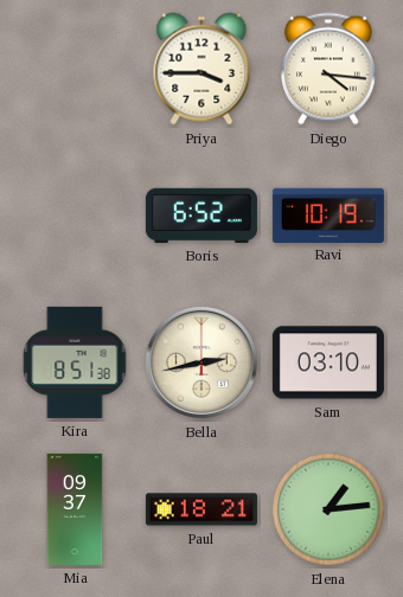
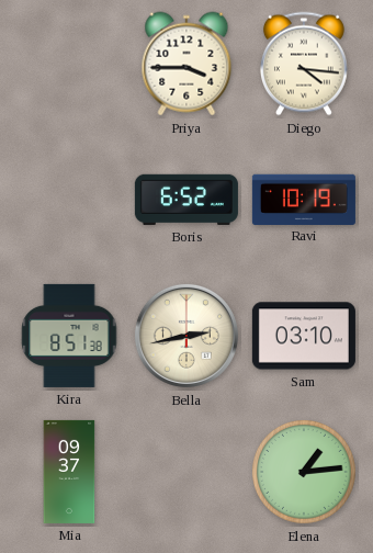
Paul: 18:21 -> none (201, 509)
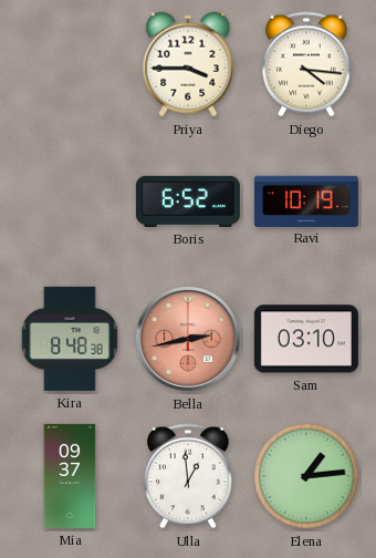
Kira: 8:51 -> 8:48 (70, 339)
Bella dial: cream -> salmon (188, 339)
Ulla: none -> 12:59 (188, 476)
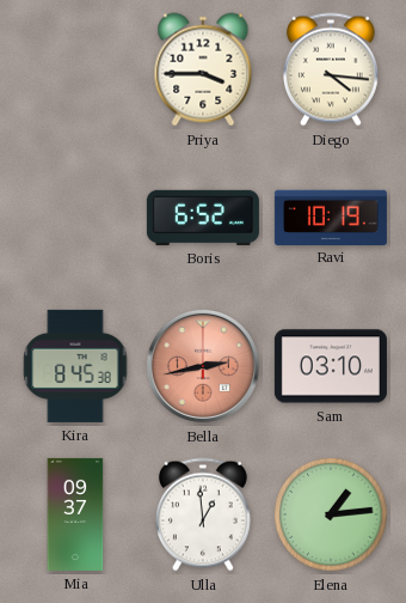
Kira: 8:48 -> 8:45 (75, 366)
